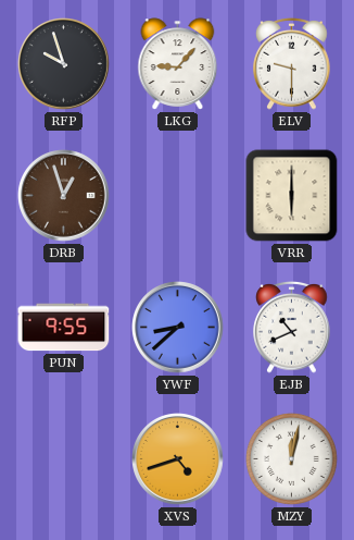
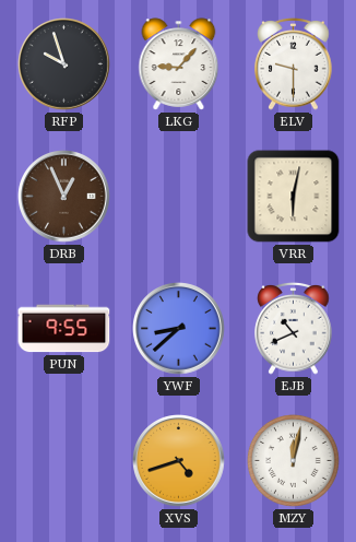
DRB: 12:57 -> 12:56 (64, 197)
VRR: 6:00 -> 6:02 (294, 197)
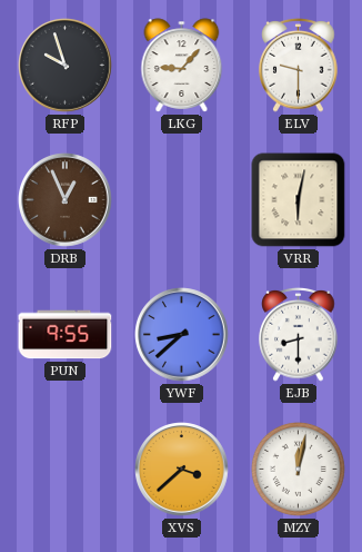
EJB: 10:41 -> 8:30 (299, 334)
XVS: 4:42 -> 3:38 (182, 470)
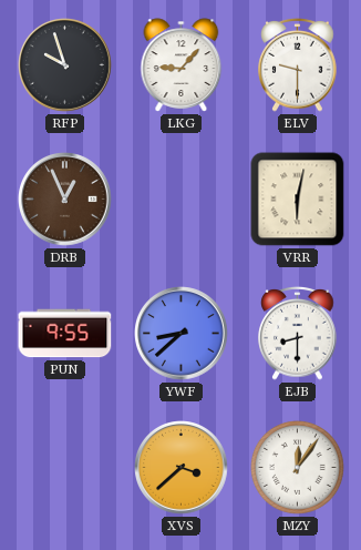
MZY: 12:02 -> 12:06 (297, 467)
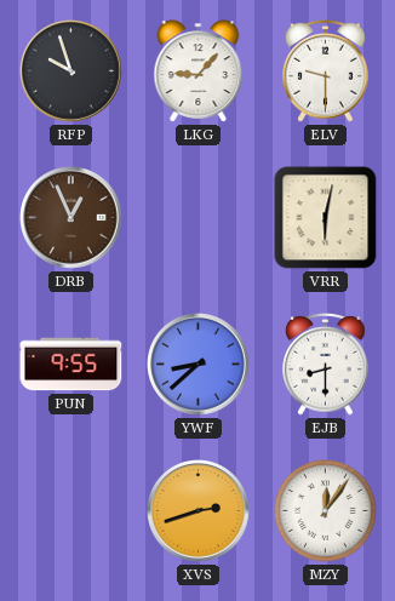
XVS: 3:38 -> 2:42 (199, 511)
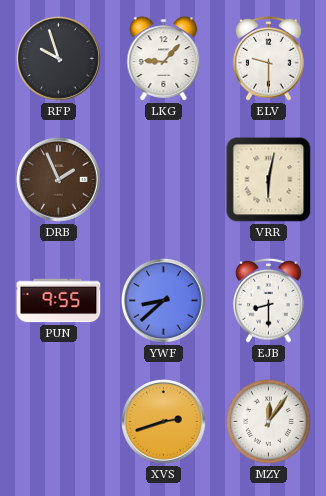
DRB: 12:56 -> 1:56 (59, 180)
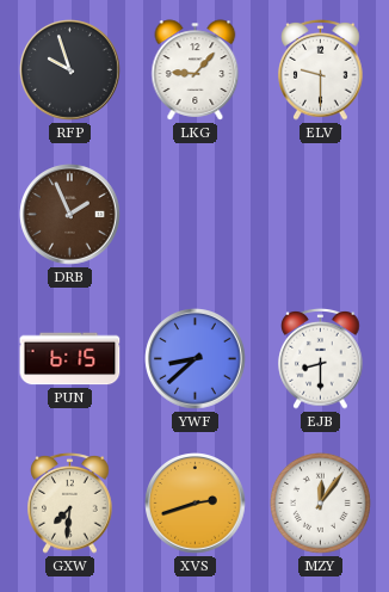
VRR: 6:02 -> none (269, 180)
PUN: 9:55 -> 6:15 (70, 359)
GXW: none -> 7:31 (70, 502)
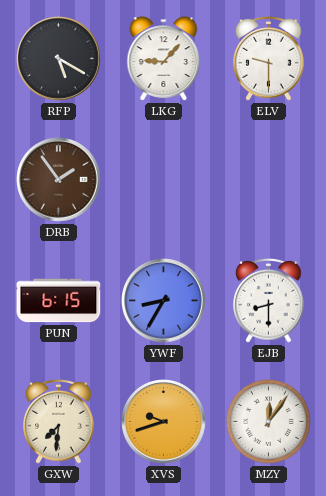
RFP: 9:57 -> 5:20 (59, 59)
DRB: 1:56 -> 1:54 (59, 180)
YWF: 8:38 -> 8:35 (164, 301)
XVS: 2:42 -> 9:42 (164, 422)
